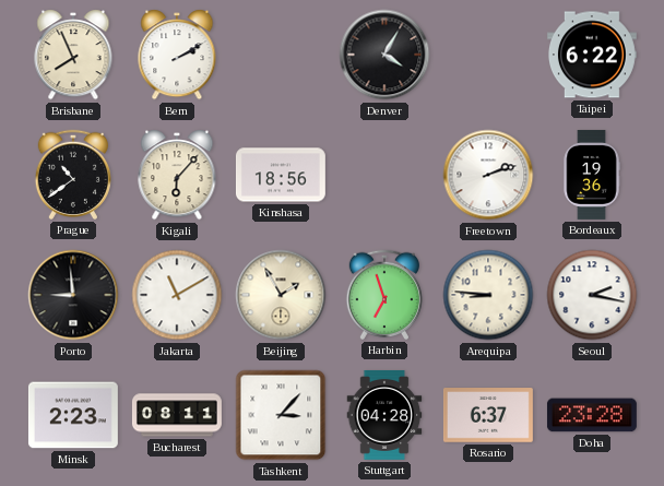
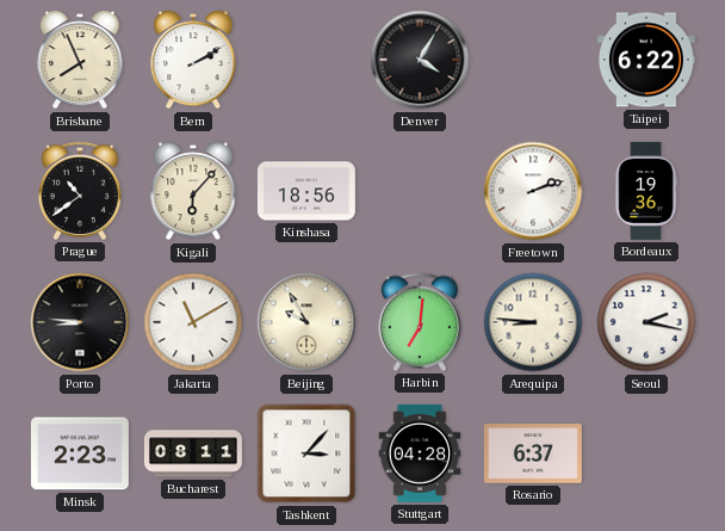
Porto: 8:59 -> 8:46 (80, 322)
Beijing: 1:55 -> 9:55 (306, 322)
Harbin: 6:57 -> 7:01 (419, 322)
Doha: 23:28 -> none (592, 415)
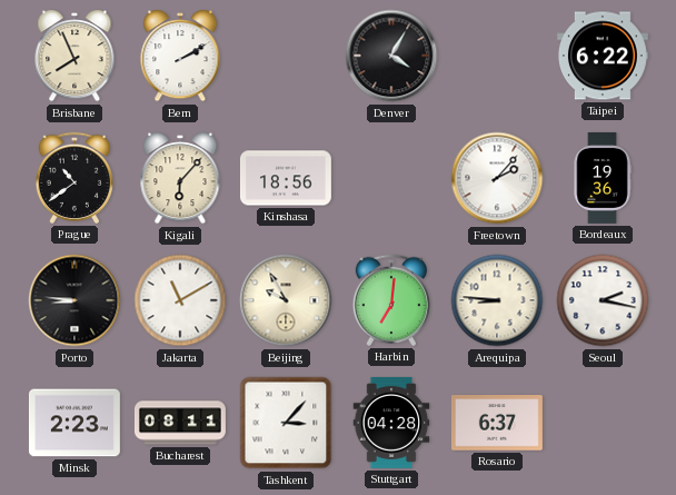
Freetown: 2:12 -> 2:07 (497, 178)
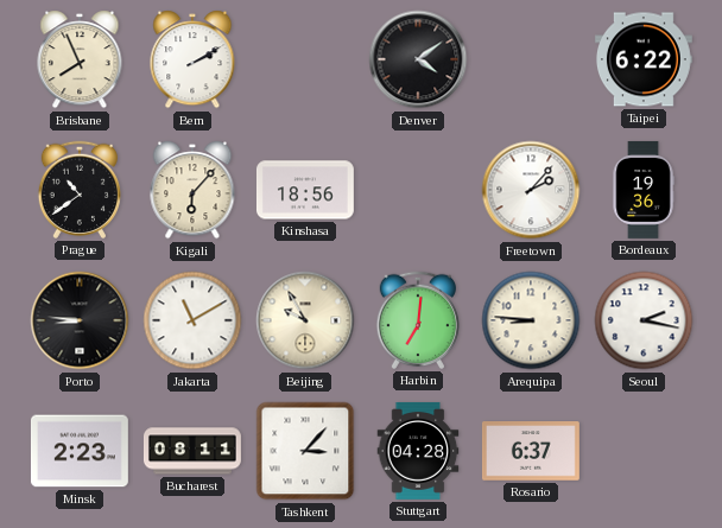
Denver: 4:05 -> 4:09 (418, 59)
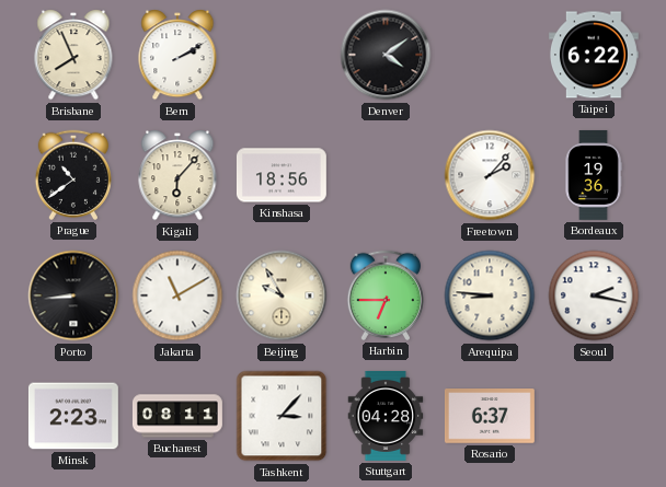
Porto: 8:46 -> 8:44 (73, 295)
Harbin: 7:01 -> 6:45 (384, 295)
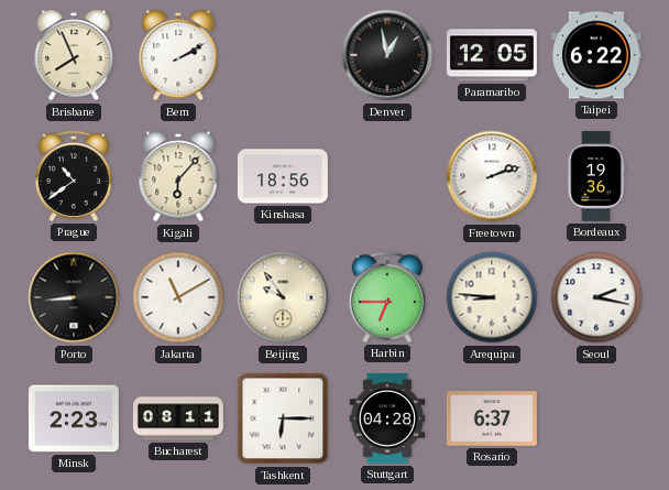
Denver: 4:09 -> 12:58 (387, 55)
Paramaribo: none -> 12:05 (492, 55)
Freetown: 2:07 -> 2:12 (492, 176)
Beijing: 9:55 -> 9:54 (283, 297)
Tashkent: 3:07 -> 6:15 (283, 418)
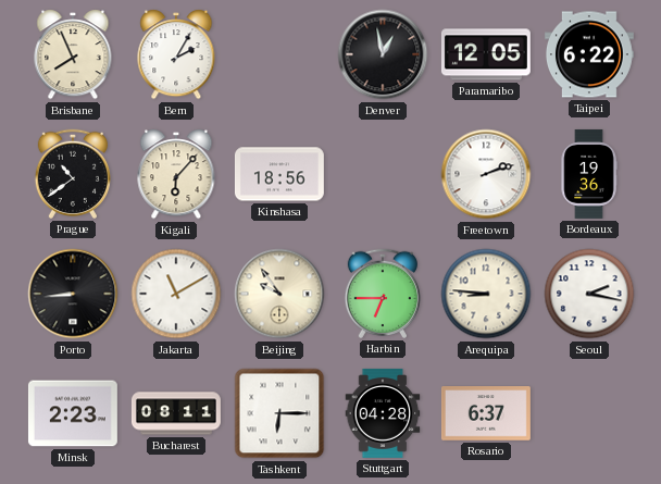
Bern: 2:10 -> 2:05 (176, 54)
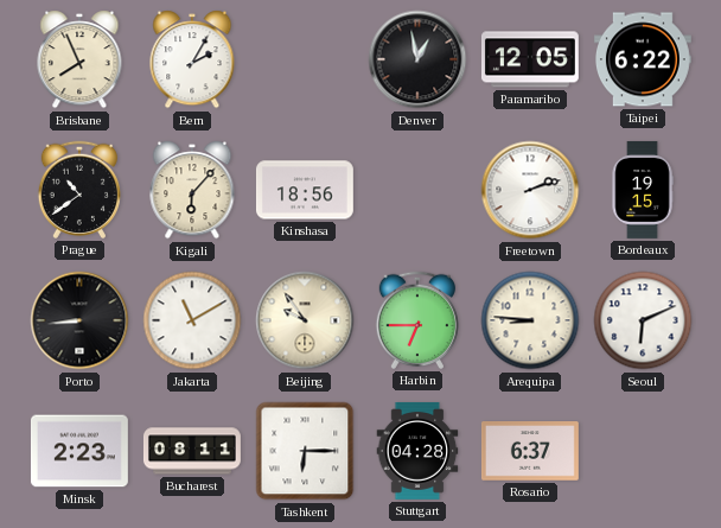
Bordeaux: 19:36 -> 19:15 (643, 190)
Seoul: 2:17 -> 6:11 (643, 320)
